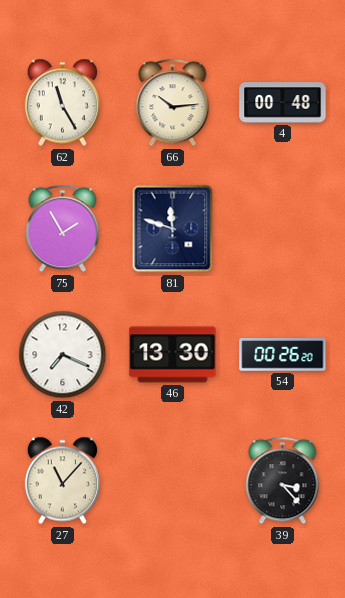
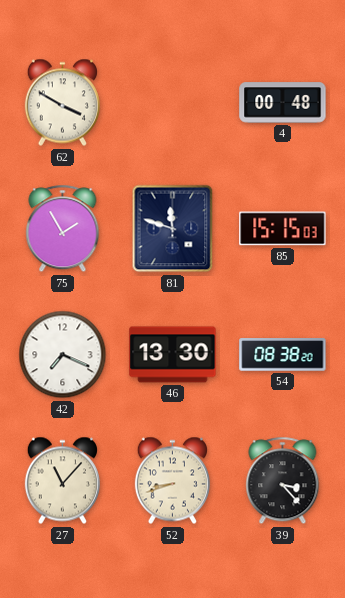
62: 11:25 -> 3:50 (62, 103)
66: 10:14 -> none (173, 103)
85: none -> 15:15 (283, 229)
54: 00:26 -> 08:38 (283, 355)
52: none -> 8:42 (172, 481)
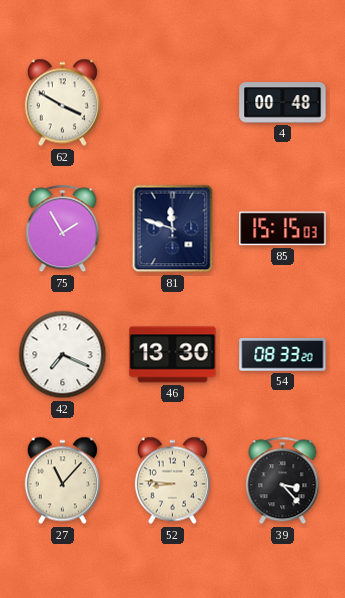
54: 08:38 -> 08:33 (283, 355)
52: 8:42 -> 8:46 (172, 481)
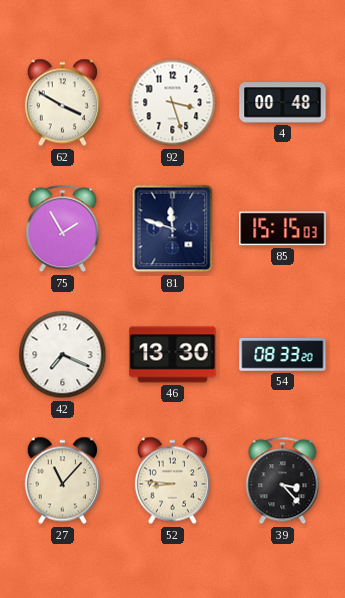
92: none -> 3:27 (173, 103)
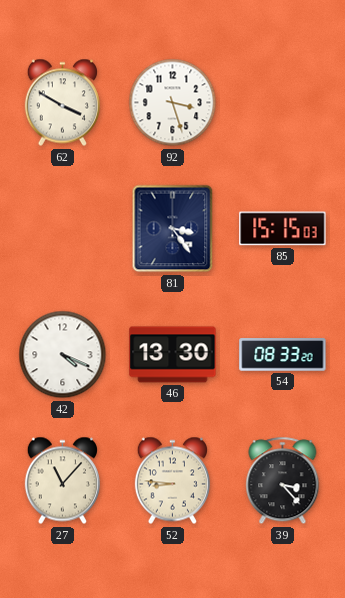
4: 00:48 -> none (283, 103)
75: 1:55 -> none (63, 229)
81: 11:48 -> 3:24 (173, 229)
42: 7:19 -> 4:19 (63, 355)
